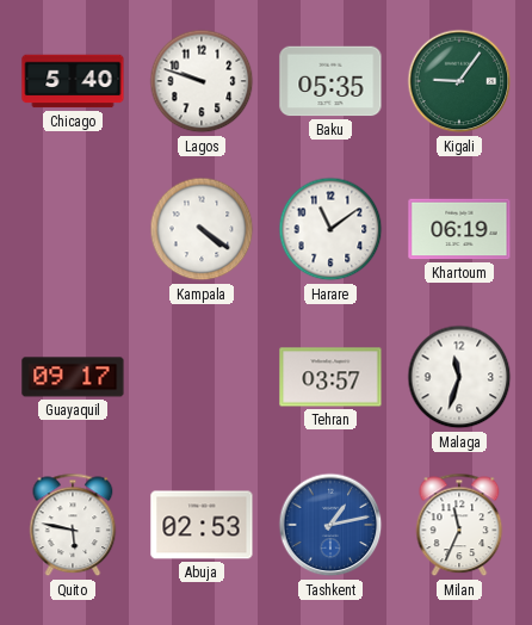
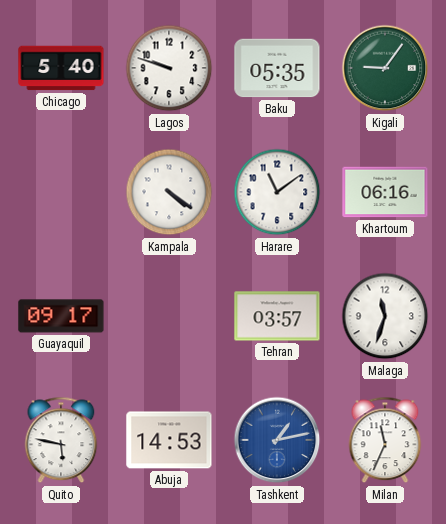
Khartoum: 06:19 -> 06:16 (385, 192)
Abuja: 02:53 -> 14:53 (169, 440)
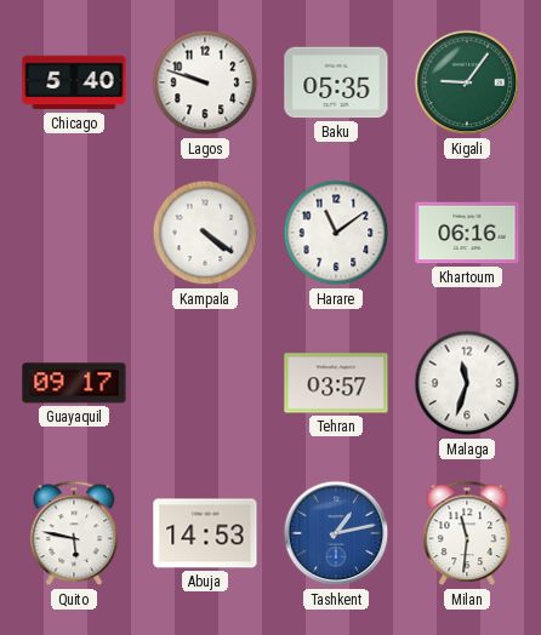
Milan: 11:34 -> 11:31 (467, 533)
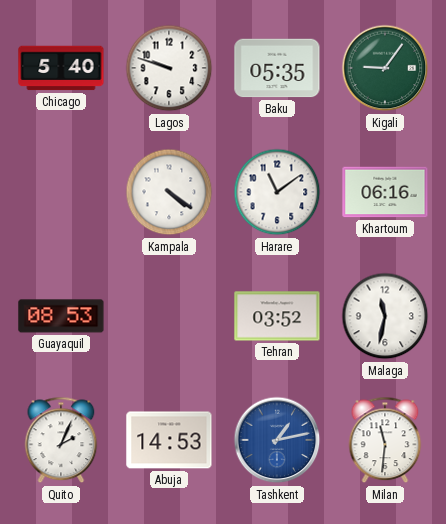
Guayaquil: 09:17 -> 08:53 (61, 316)
Tehran: 03:57 -> 03:52 (277, 316)
Malaga: 11:33 -> 11:32 (385, 316)
Quito: 5:47 -> 2:04 (61, 440)
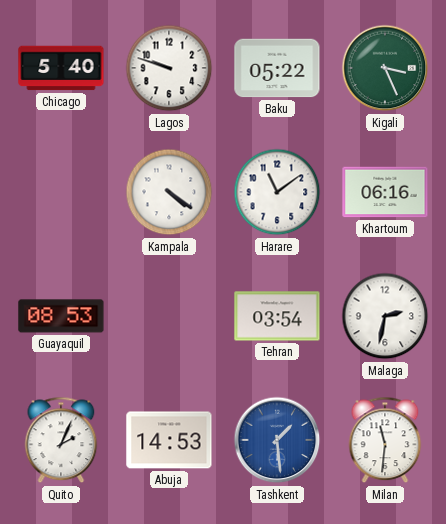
Baku: 05:35 -> 05:22 (277, 68)
Kigali: 9:06 -> 3:26 (385, 68)
Tehran: 03:52 -> 03:54 (277, 316)
Malaga: 11:32 -> 2:32 (385, 316)
Tashkent: 1:13 -> 1:29 (277, 440)
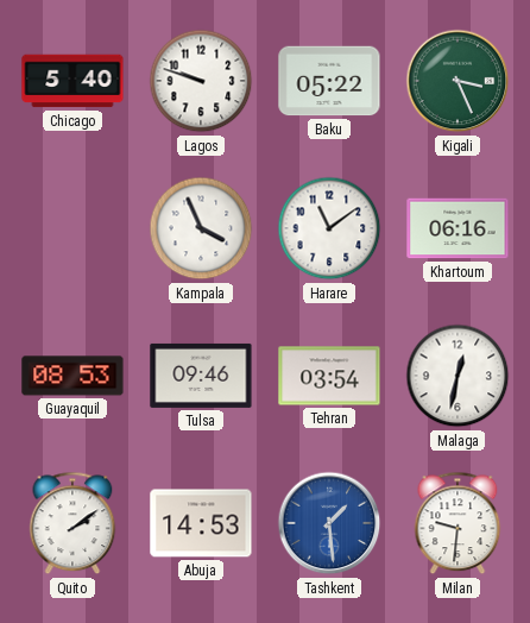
Kampala: 4:21 -> 3:56 (201, 228)
Tulsa: none -> 09:46 (201, 376)
Malaga: 2:32 -> 12:32 (458, 376)
Quito: 2:04 -> 2:09 (72, 523)
Milan: 11:31 -> 9:31 (458, 523)
